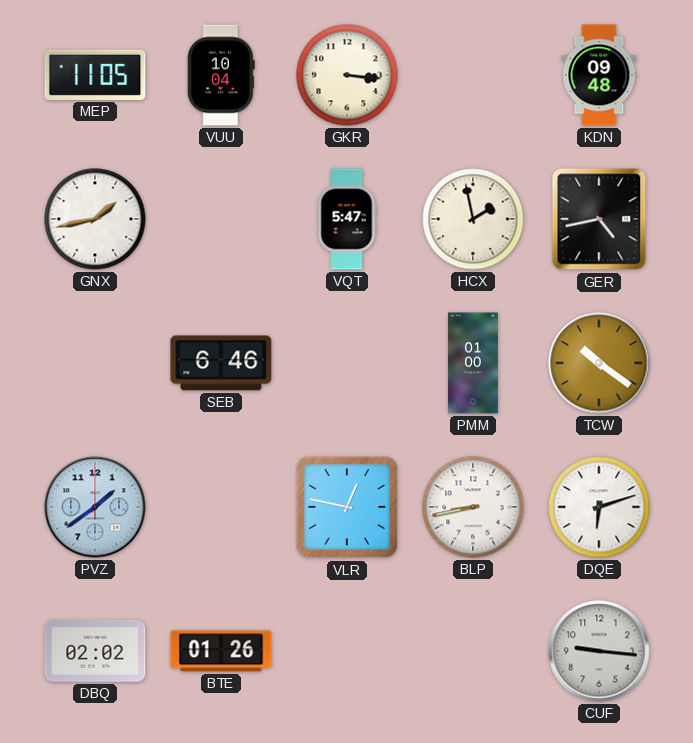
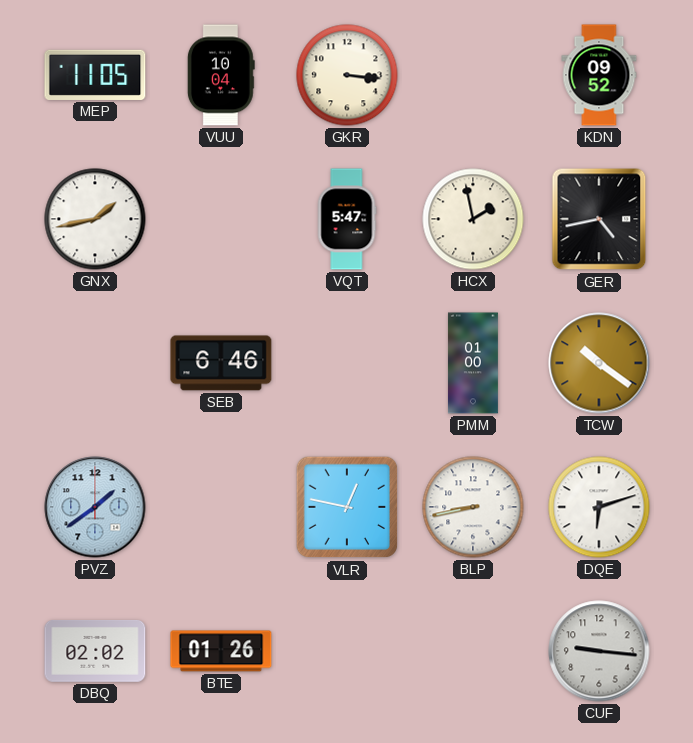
KDN: 09:48 -> 09:52 (599, 75)
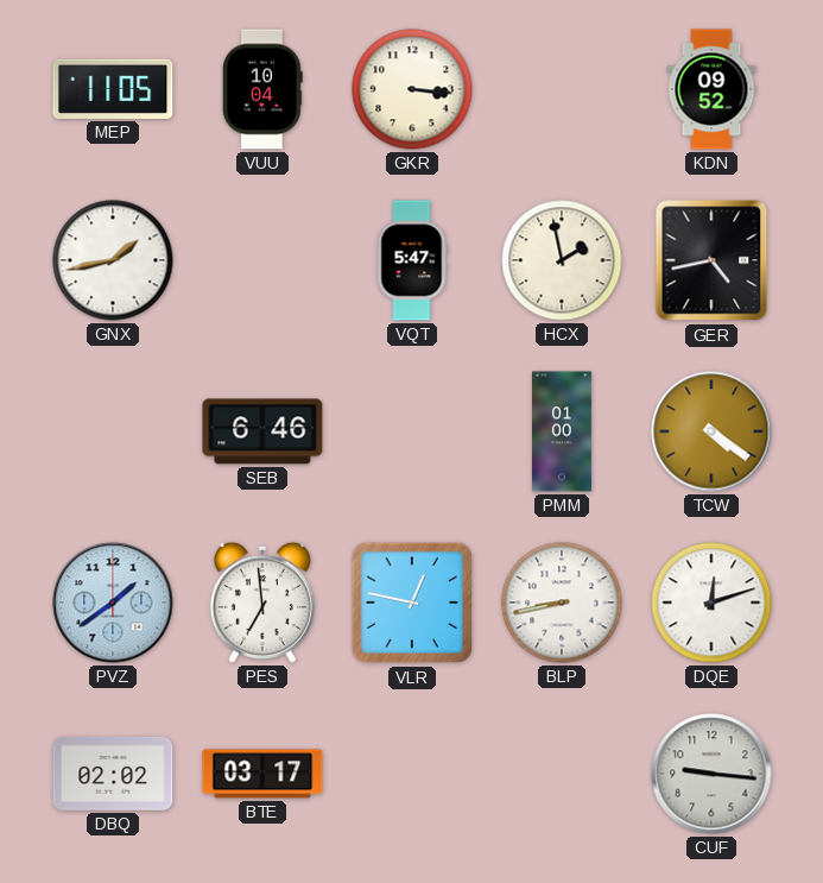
TCW: 10:21 -> 4:21 (711, 431)
PES: none -> 6:59 (262, 603)
DQE: 6:12 -> 12:12 (711, 603)
BTE: 01:26 -> 03:17 (262, 774)
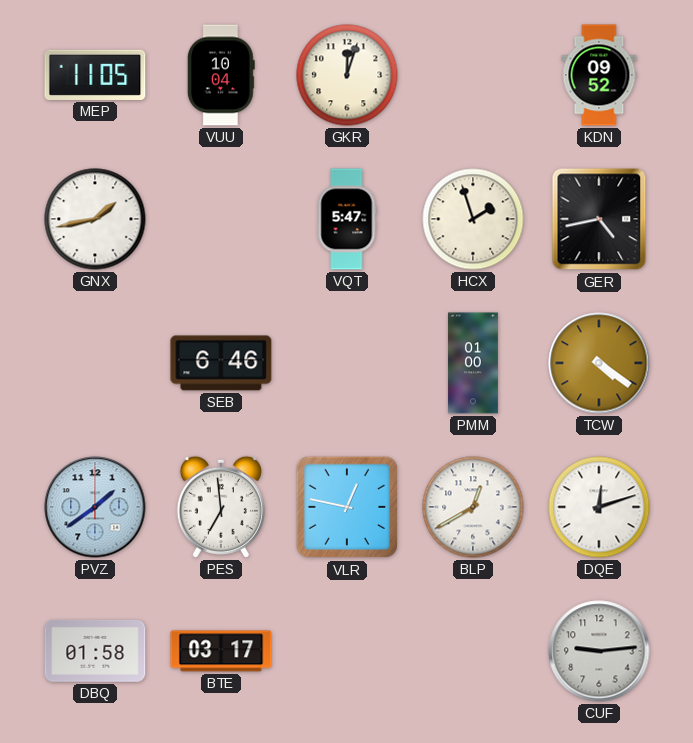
GKR: 3:16 -> 12:03 (347, 75)
HCX: 1:58 -> 1:57 (473, 219)
BLP: 8:43 -> 12:40 (473, 507)
DBQ: 02:02 -> 01:58 (95, 651)
CUF: 9:16 -> 9:14 (599, 651)
